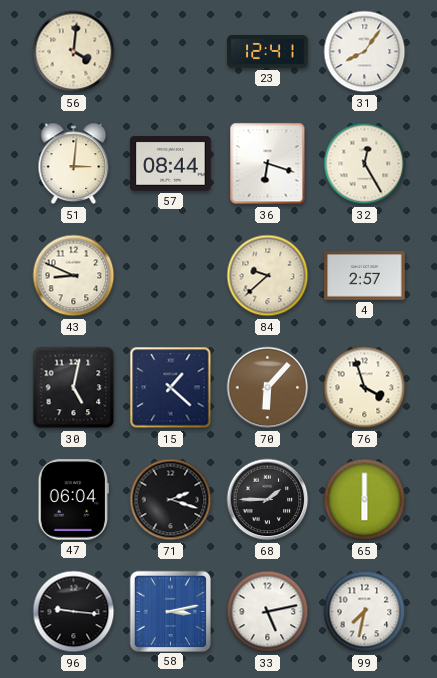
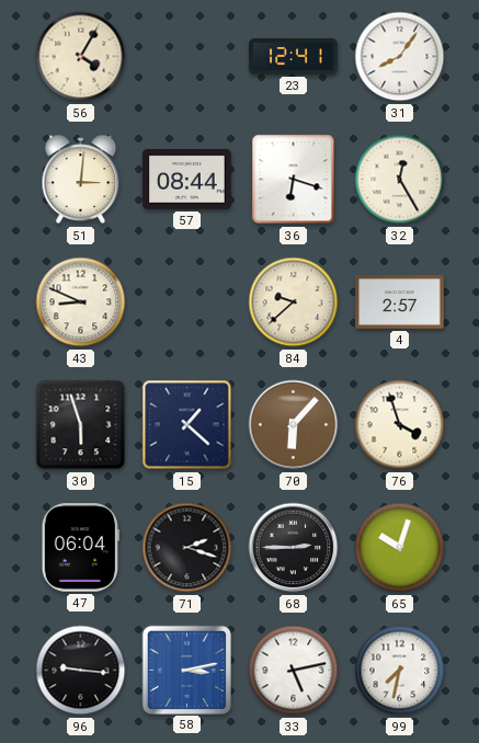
56: 4:01 -> 4:05 (81, 57)
30: 5:02 -> 5:57 (81, 425)
68: 1:45 -> 2:45 (294, 548)
65: 6:00 -> 10:03 (400, 548)
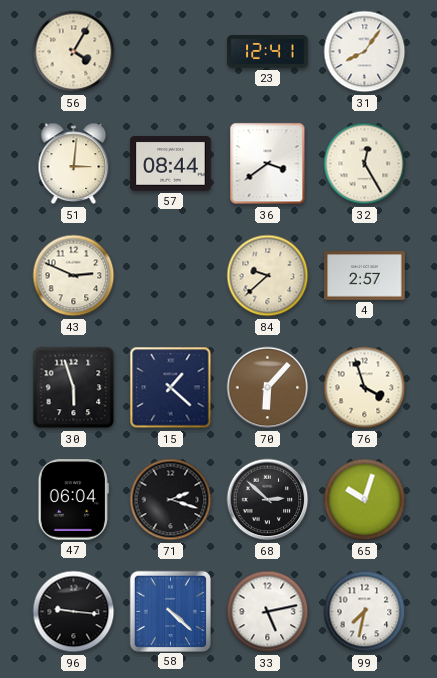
36: 6:18 -> 3:39 (268, 164)
43: 8:49 -> 2:49 (74, 276)
68: 2:45 -> 2:52 (268, 500)
58: 3:13 -> 4:22 (170, 611)
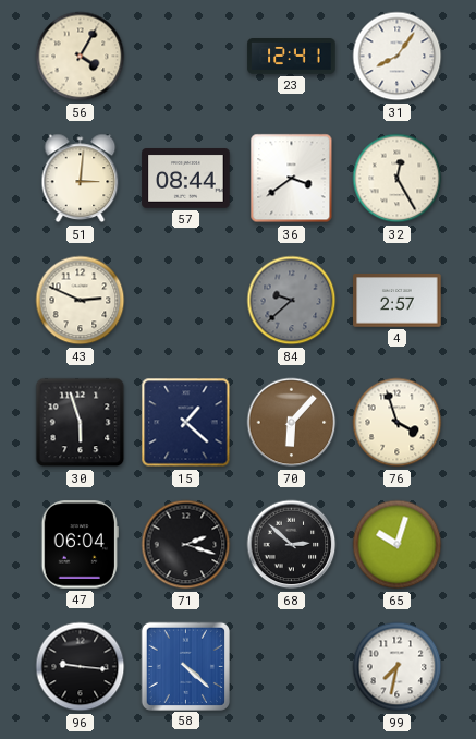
84 dial: cream -> grey (292, 301)
33: 5:13 -> none (268, 612)
